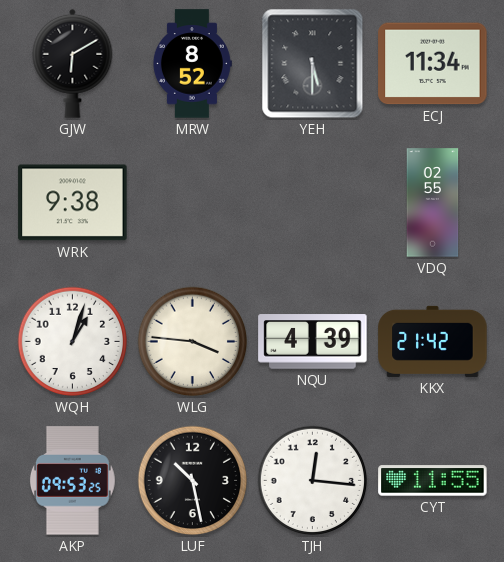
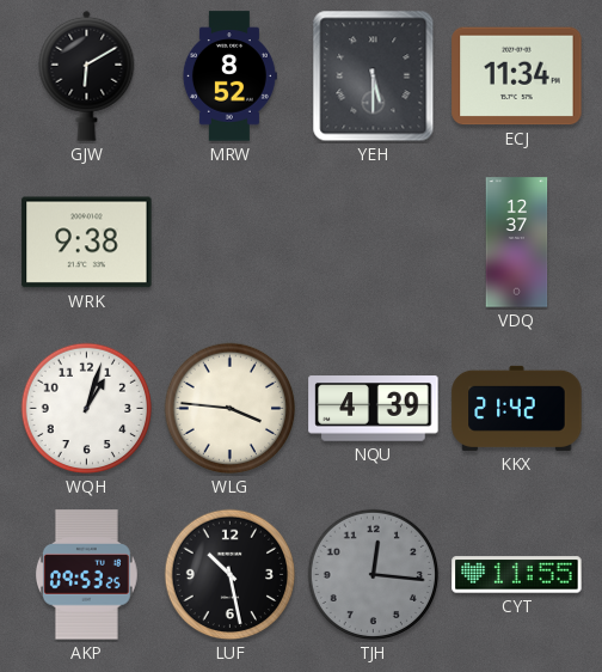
VDQ: 02:55 -> 12:37 (517, 243)
TJH dial: white -> grey (374, 575)
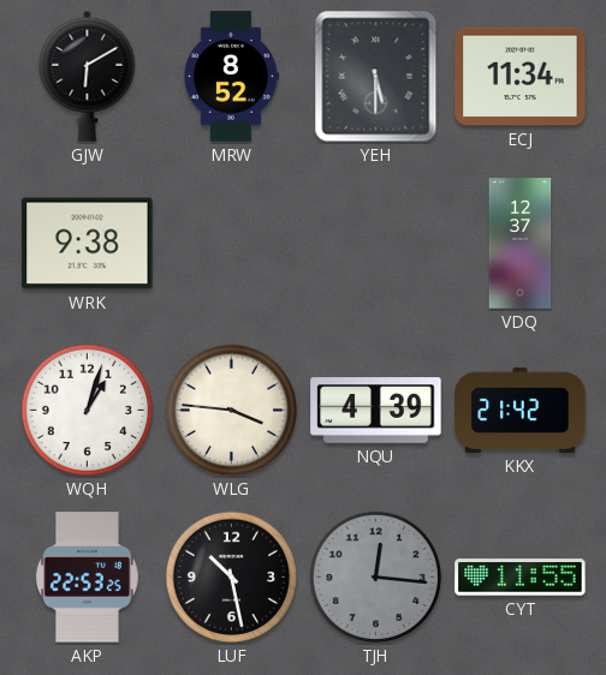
AKP: 09:53 -> 22:53 (87, 578)
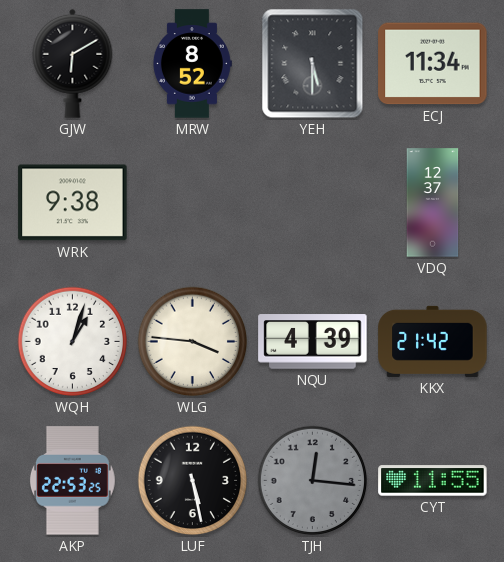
LUF: 10:28 -> 5:28 (193, 481)
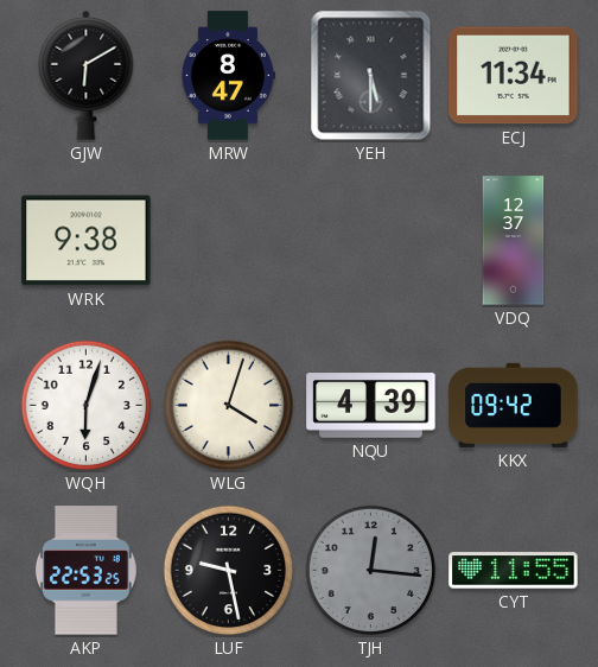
MRW: 8:52 -> 8:47 (228, 76)
WQH: 1:03 -> 6:03 (87, 406)
WLG: 3:46 -> 4:03 (229, 406)
KKX: 21:42 -> 09:42 (514, 405)
LUF: 5:28 -> 9:28 (229, 571)
